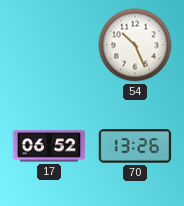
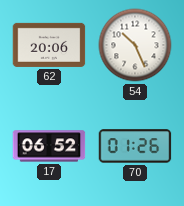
62: none -> 20:06 (49, 45)
70: 13:26 -> 01:26 (135, 146)
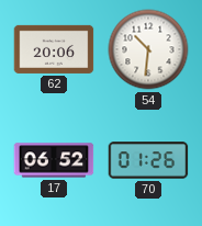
54: 10:26 -> 10:31 (148, 49)
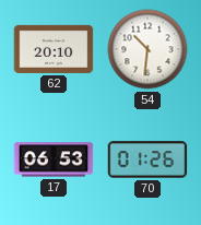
62: 20:06 -> 20:10 (54, 49)
17: 06:52 -> 06:53 (54, 159)
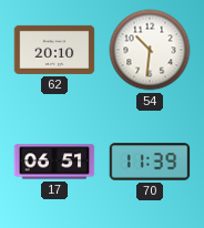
17: 06:53 -> 06:51 (54, 162)
70: 01:26 -> 11:39 (150, 162)
